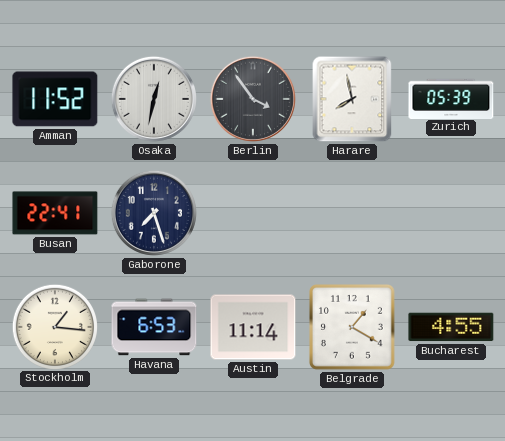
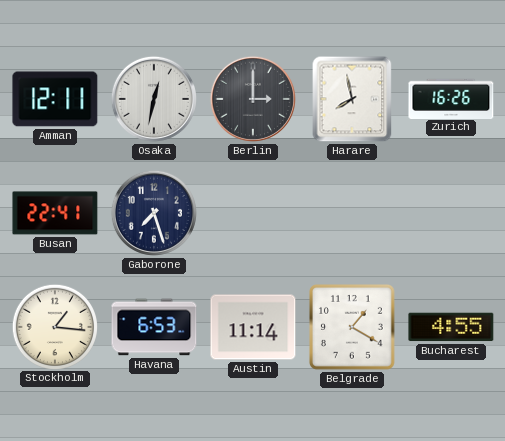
Amman: 11:52 -> 12:11 (55, 99)
Berlin: 3:54 -> 3:00 (253, 99)
Zurich: 05:39 -> 16:26 (451, 98)
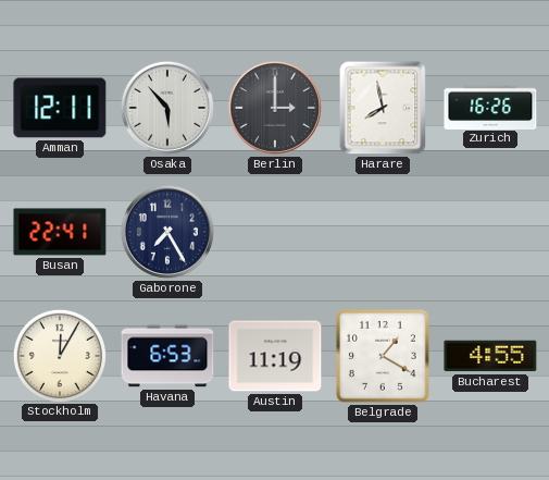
Osaka: 12:32 -> 5:53 (167, 108)
Gaborone: 7:27 -> 7:25 (167, 232)
Stockholm: 1:16 -> 12:05 (59, 355)
Austin: 11:14 -> 11:19 (275, 356)
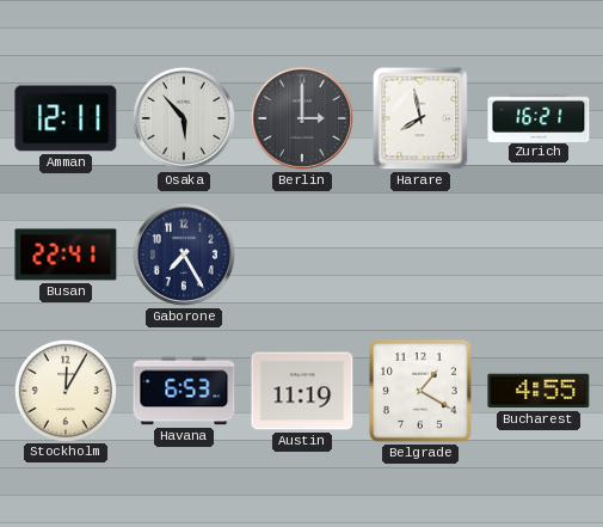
Zurich: 16:26 -> 16:21 (539, 117)
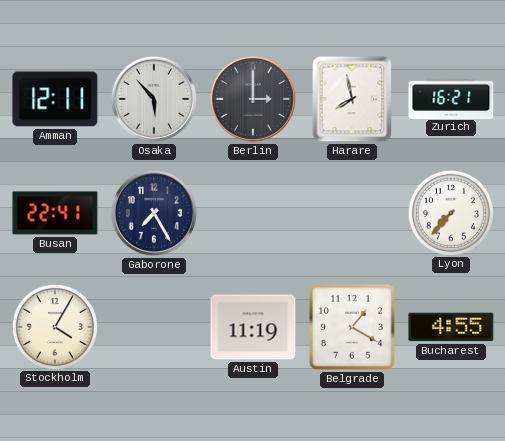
Lyon: none -> 7:37 (450, 212)
Stockholm: 12:05 -> 4:05 (54, 326)
Havana: 6:53 -> none (184, 391)
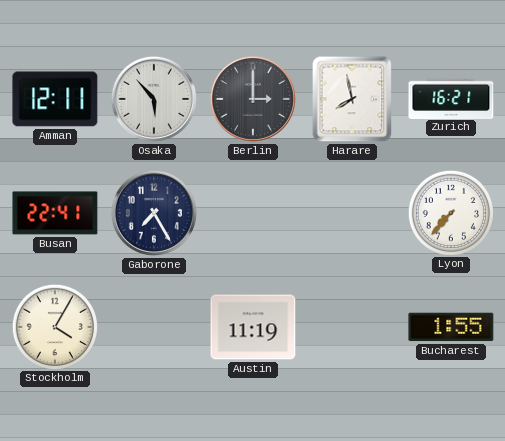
Belgrade: 1:20 -> none (352, 327)
Bucharest: 4:55 -> 1:55 (451, 327)
